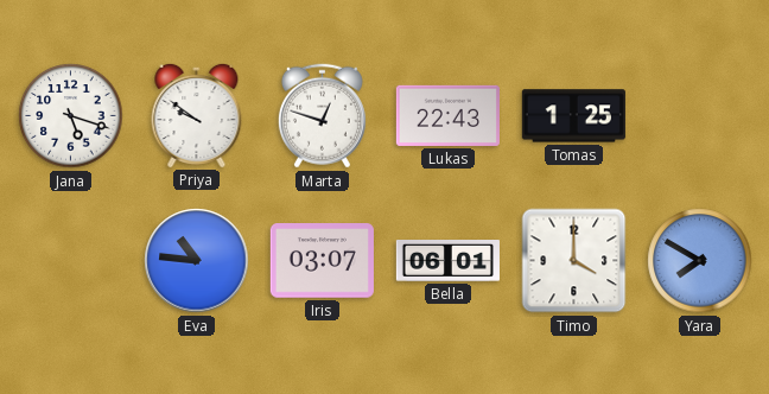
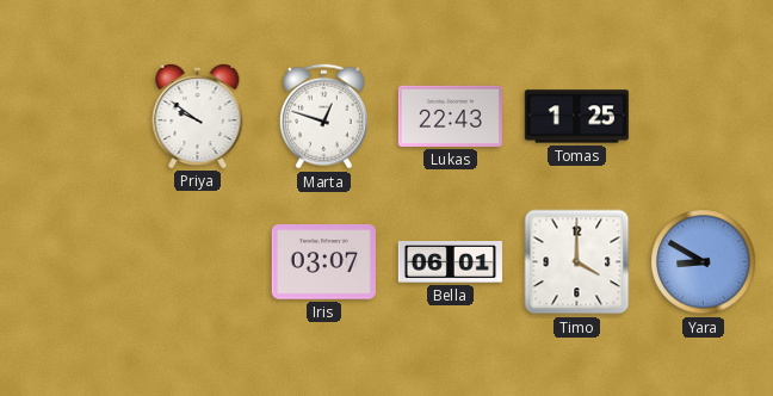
Jana: 5:18 -> none (71, 116)
Eva: 10:46 -> none (197, 261)
Yara: 7:50 -> 8:50 (704, 262)
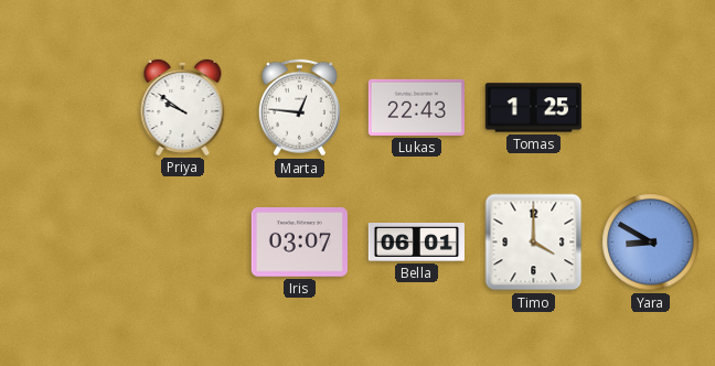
Marta: 12:48 -> 12:46 (299, 108)
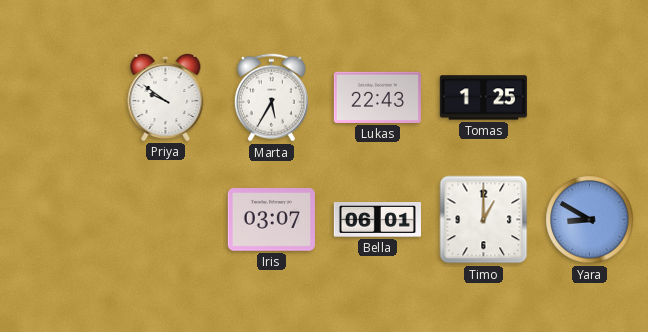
Marta: 12:46 -> 5:35 (271, 98)
Timo: 4:00 -> 1:00 (484, 220)
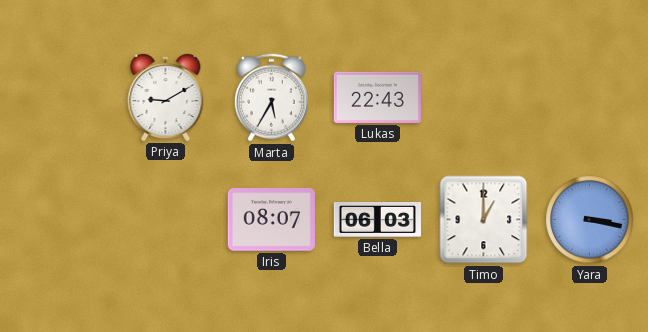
Priya: 9:51 -> 9:10 (166, 97)
Tomas: 1:25 -> none (483, 98)
Iris: 03:07 -> 08:07 (271, 220)
Bella: 06:01 -> 06:03 (377, 220)
Yara: 8:50 -> 3:17 (590, 220)
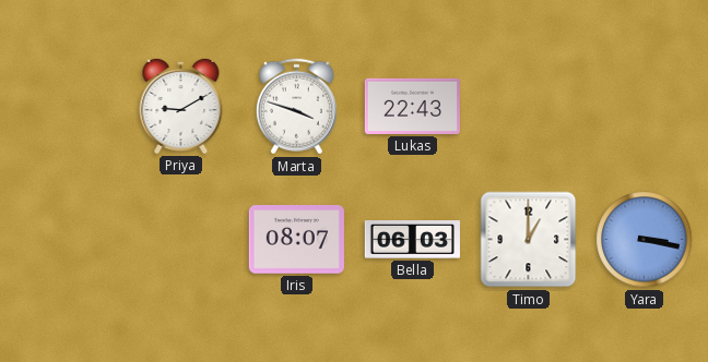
Marta: 5:35 -> 3:48 (296, 107)
